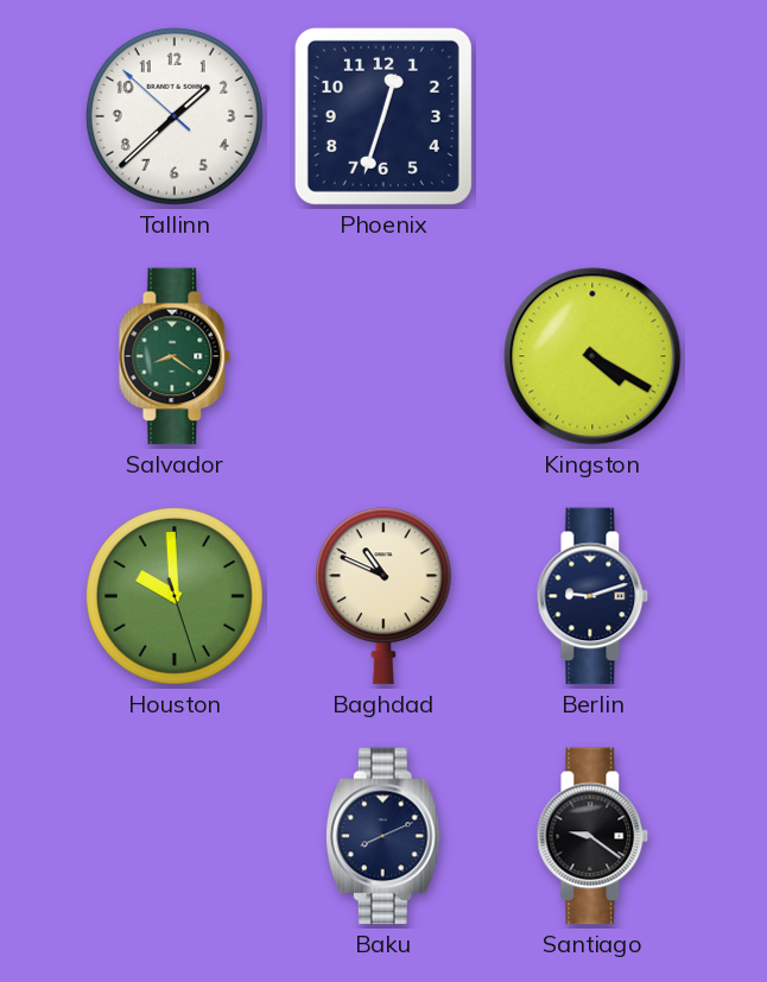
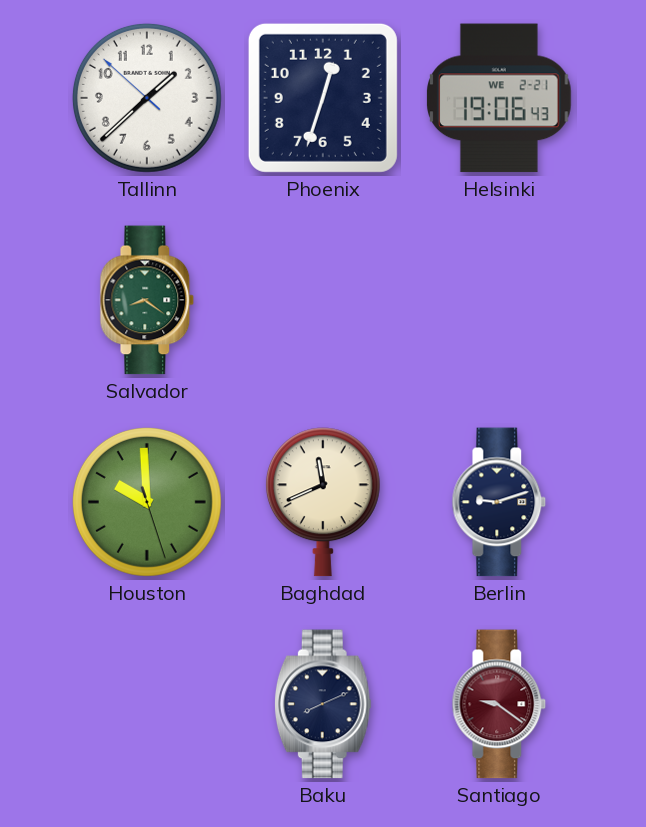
Helsinki: none -> 19:06 (500, 98)
Kingston: 4:20 -> none (592, 356)
Baghdad: 10:49 -> 11:41 (323, 502)
Santiago dial: black -> burgundy (499, 704)
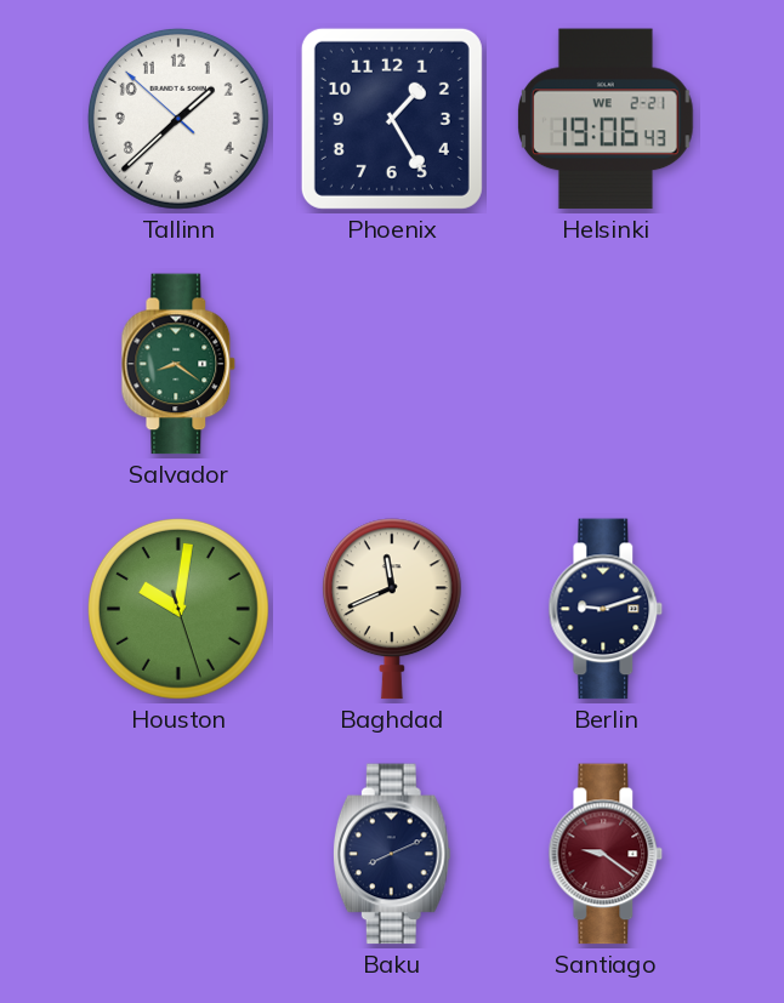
Phoenix: 12:33 -> 1:25 (392, 119)
Houston: 9:59 -> 10:01 (178, 609)
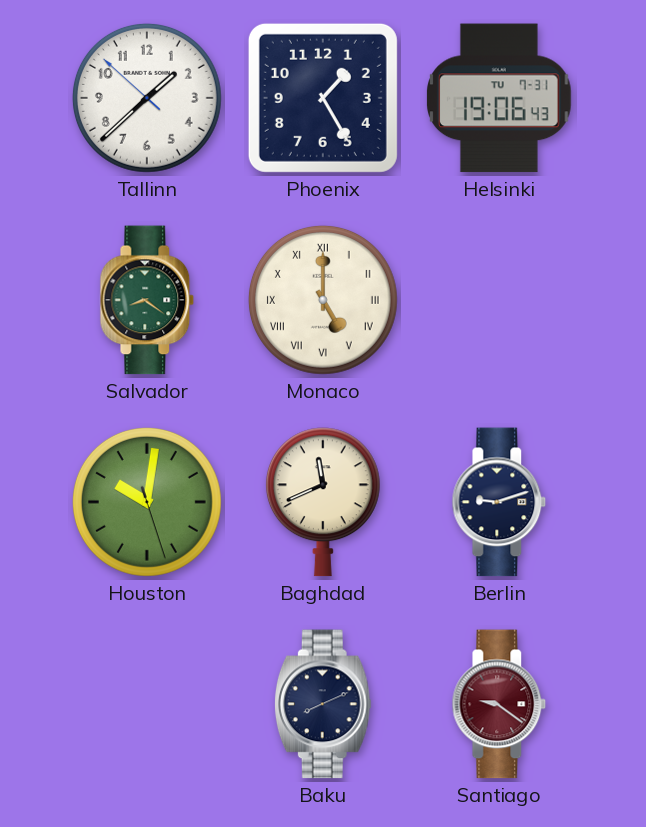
Helsinki date: WE 2-21 -> TU 7-31 (500, 98)
Monaco: none -> 5:00 (323, 300)
